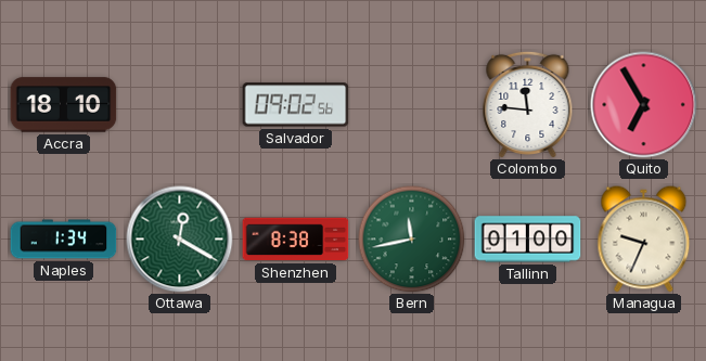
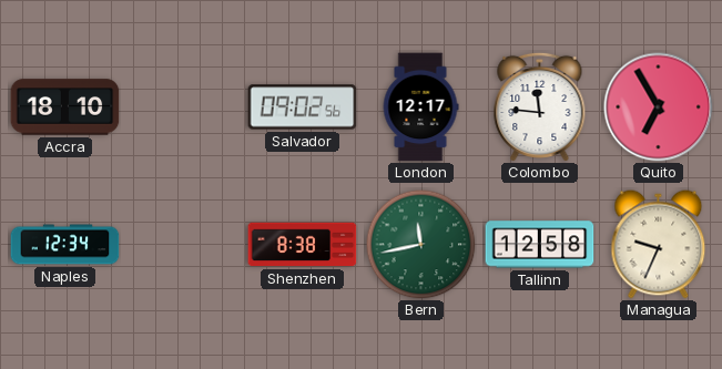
London: none -> 12:17 (420, 107)
Naples: 1:34 -> 12:34 (65, 245)
Ottawa: 12:20 -> none (180, 240)
Tallinn: 01:00 -> 12:58 (540, 245)
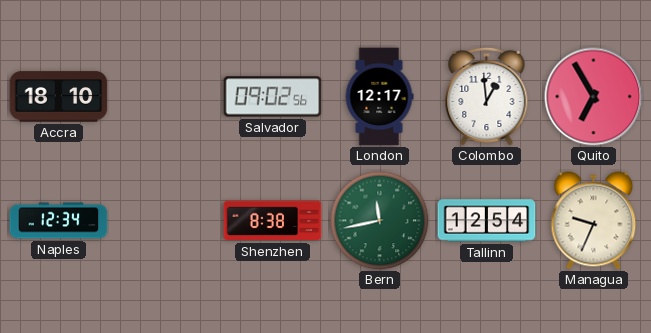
Colombo: 11:46 -> 12:59 (487, 96)
Tallinn: 12:58 -> 12:54 (487, 221)
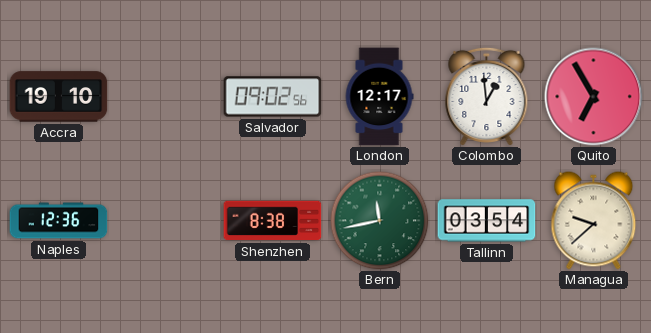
Accra: 18:10 -> 19:10 (59, 97)
Naples: 12:34 -> 12:36 (59, 221)
Tallinn: 12:54 -> 03:54 (487, 221)
Managua: 9:34 -> 9:38 (594, 221)
